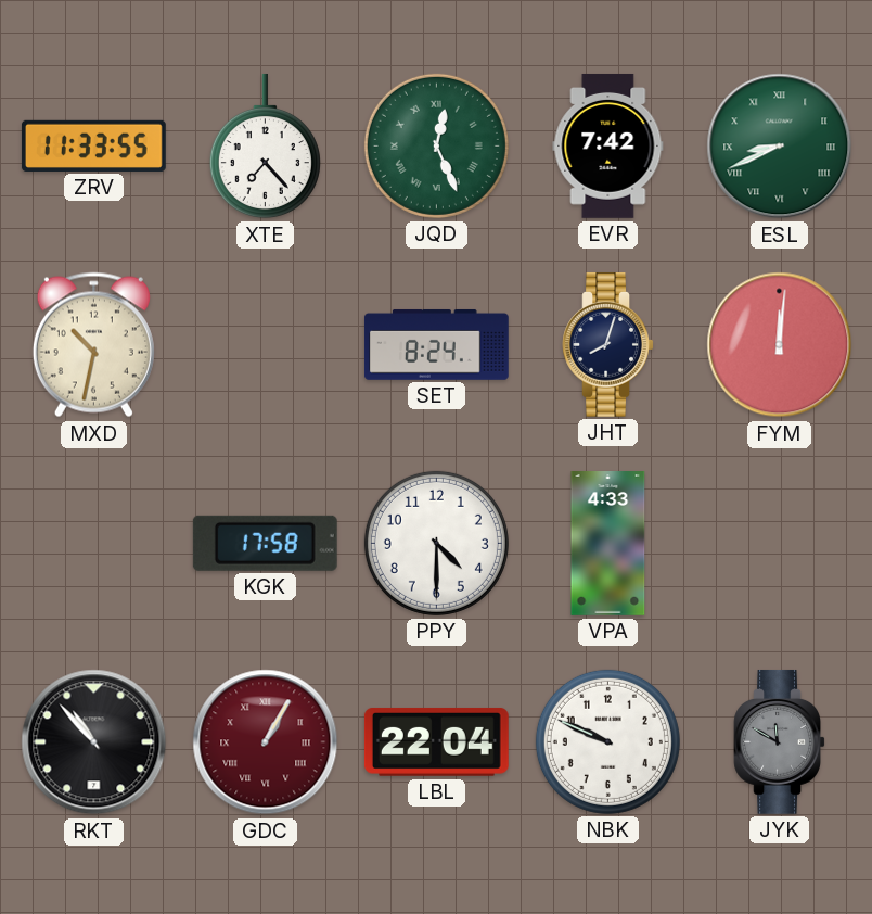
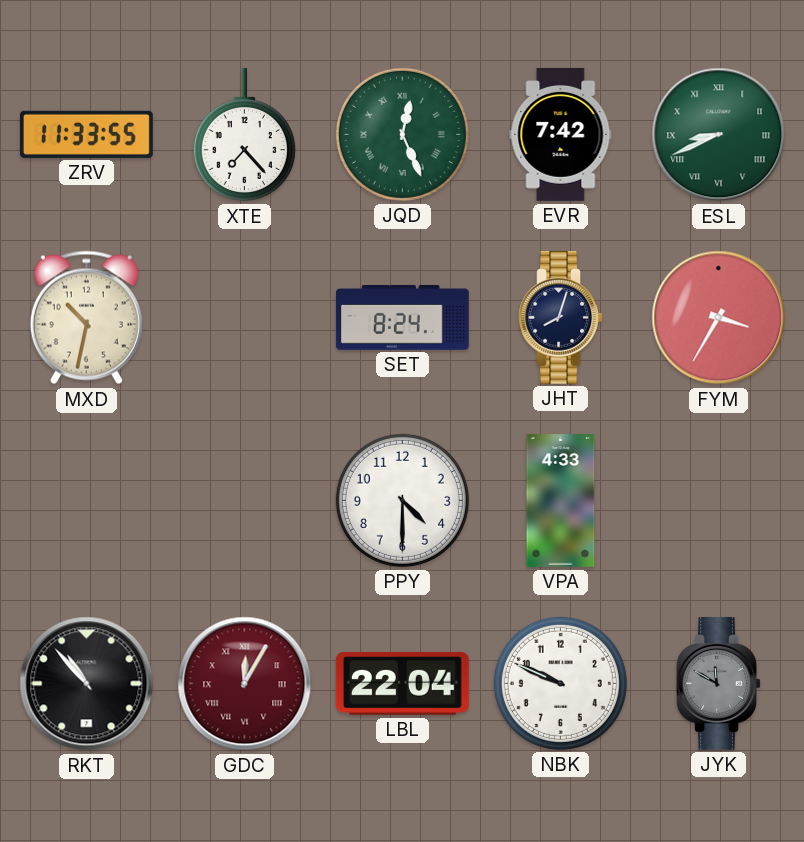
FYM: 12:01 -> 3:35 (719, 318)
KGK: 17:58 -> none (265, 543)
GDC: 1:05 -> 12:05 (245, 684)
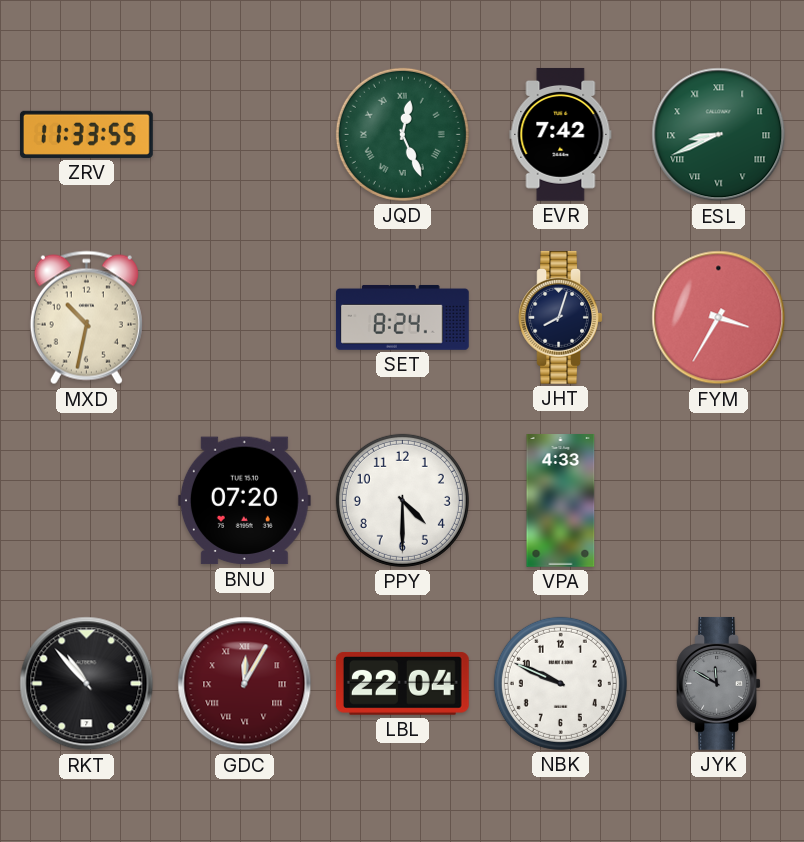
XTE: 7:23 -> none (244, 135)
BNU: none -> 07:20 (244, 501)
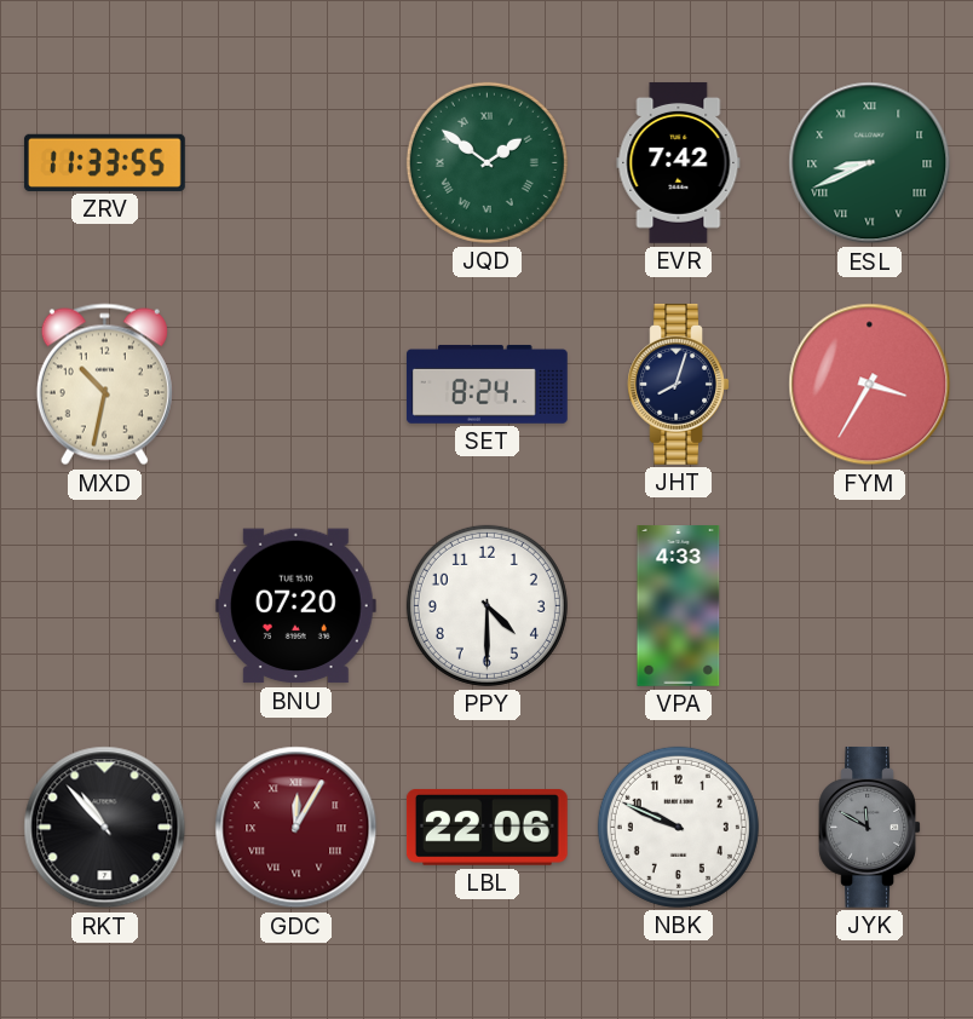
JQD: 12:26 -> 1:51 (486, 162)
LBL: 22:04 -> 22:06 (486, 827)
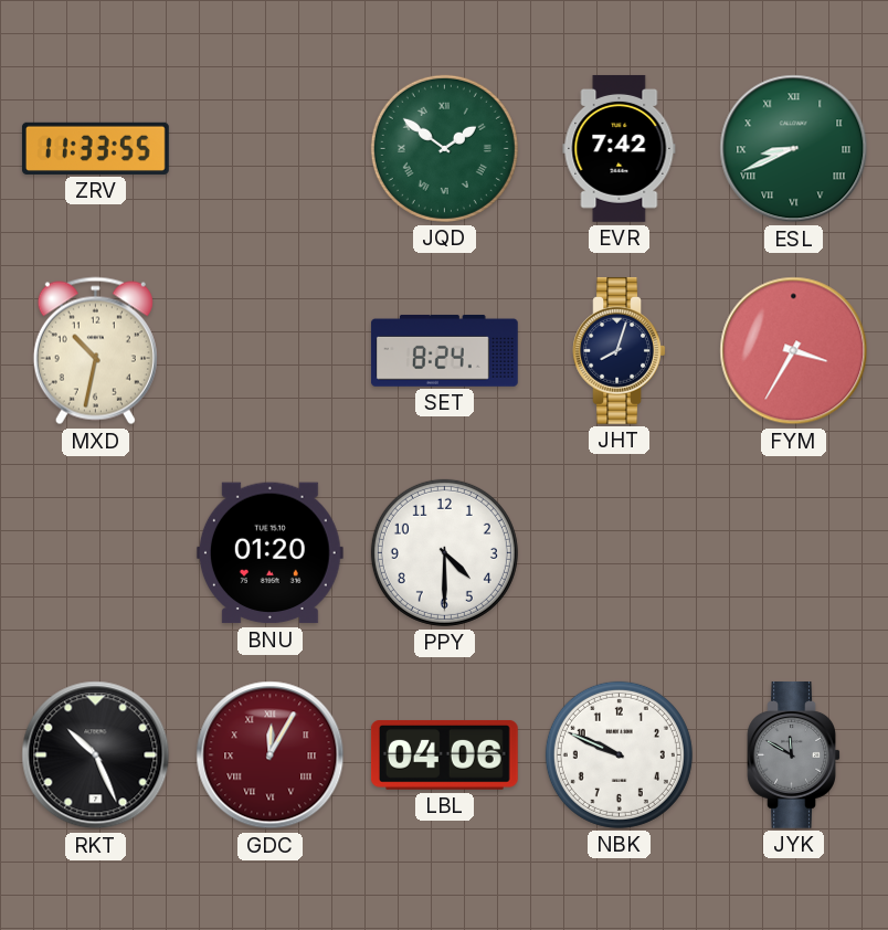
BNU: 07:20 -> 01:20 (269, 553)
VPA: 4:33 -> none (679, 606)
RKT: 10:53 -> 10:26 (96, 755)
LBL: 22:06 -> 04:06 (444, 754)
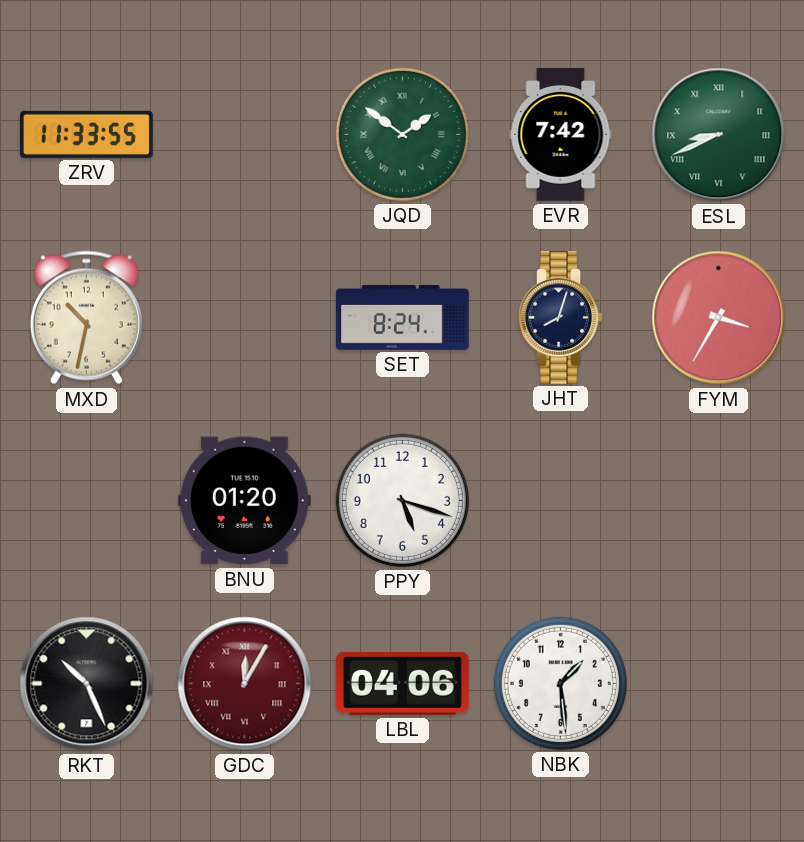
PPY: 4:30 -> 5:18 (402, 500)
NBK: 9:49 -> 1:29 (560, 683)
JYK: 11:50 -> none (794, 754)
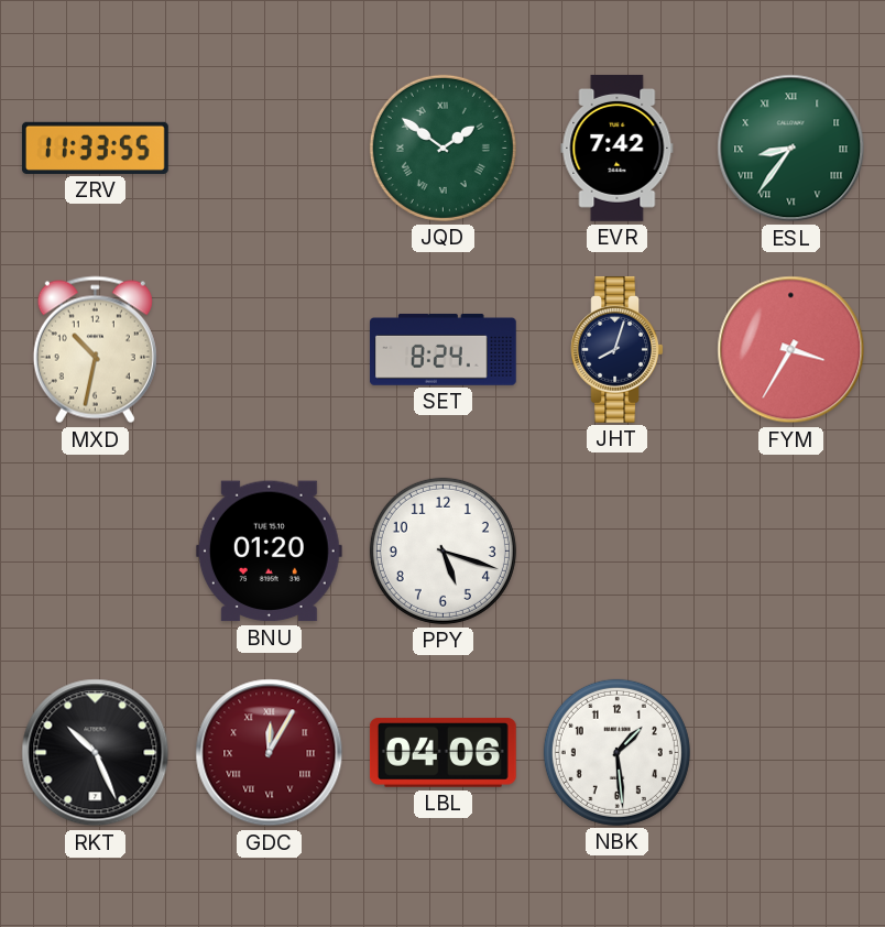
ESL: 8:41 -> 8:36 (791, 149)
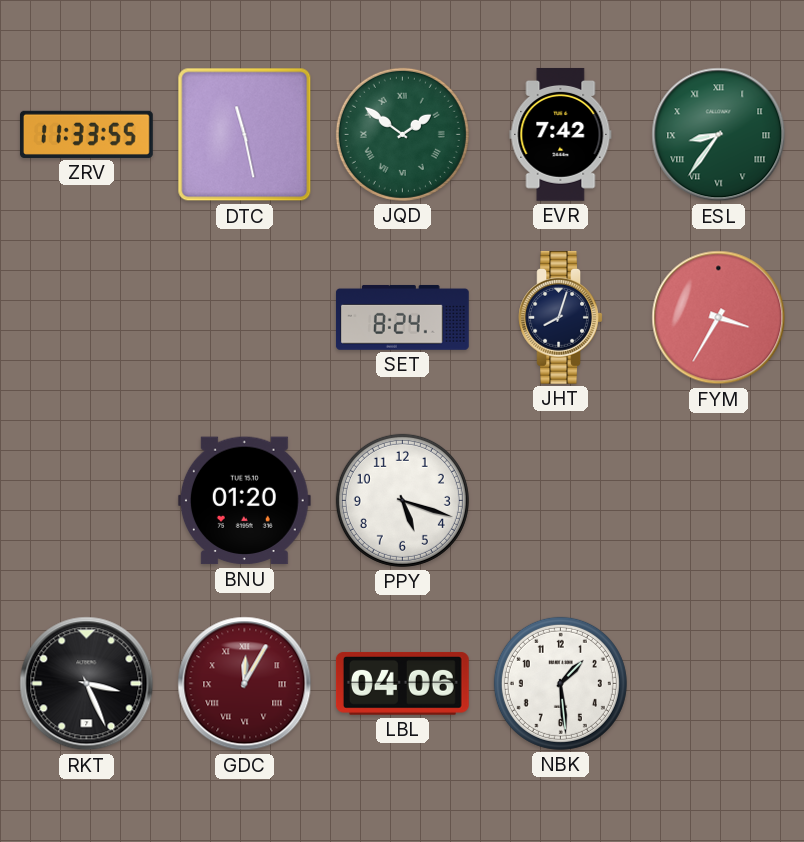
DTC: none -> 11:28 (245, 135)
MXD: 10:32 -> none (95, 350)
RKT: 10:26 -> 3:26 (87, 684)
